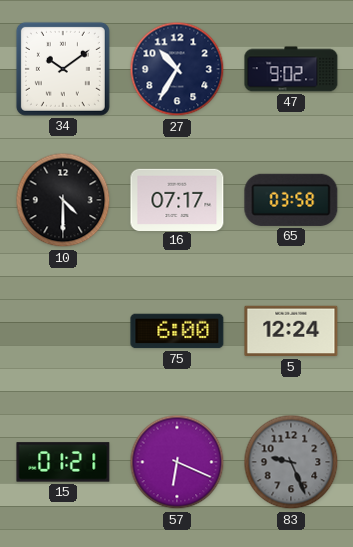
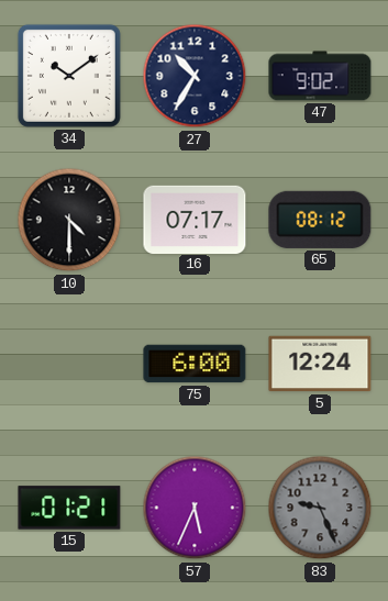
65: 03:58 -> 08:12 (320, 220)
57: 6:19 -> 5:34 (195, 508)
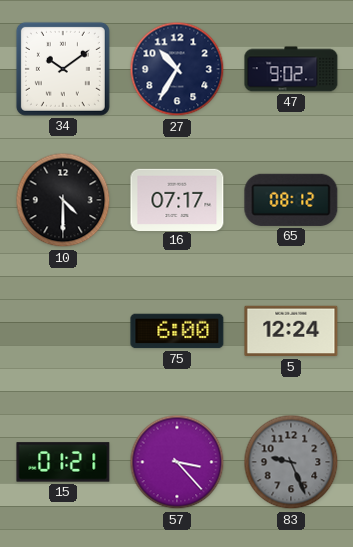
57: 5:34 -> 3:23 (177, 462)
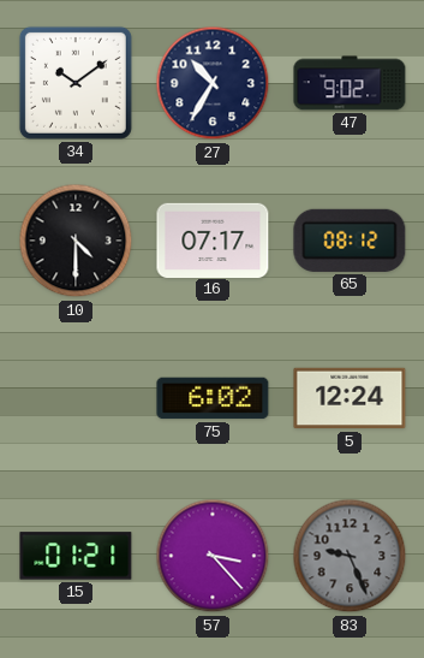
75: 6:00 -> 6:02 (213, 398)
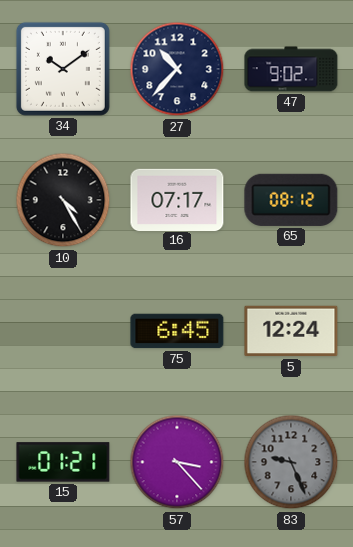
27: 10:35 -> 10:37 (177, 69)
10: 4:30 -> 4:25 (63, 200)
75: 6:02 -> 6:45 (177, 331)
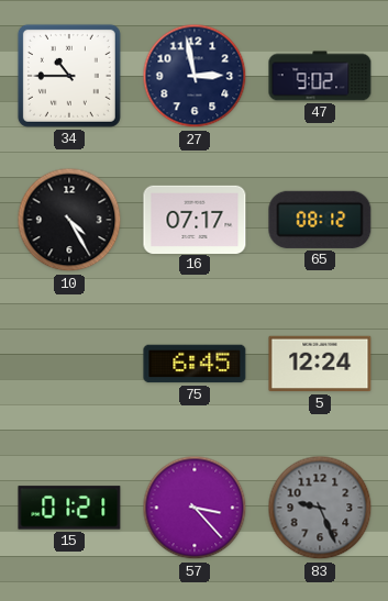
34: 10:09 -> 10:45 (69, 76)
27: 10:37 -> 2:58 (195, 76)
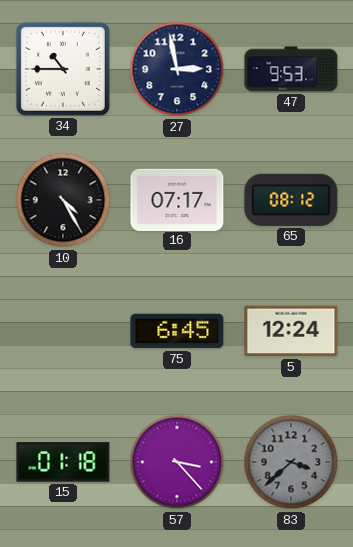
47: 9:02 -> 9:53 (291, 69)
15: 01:21 -> 01:18 (63, 462)
83: 9:26 -> 3:38 (291, 462)
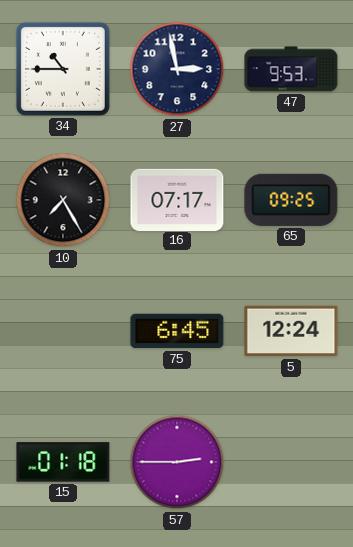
10: 4:25 -> 7:25 (63, 200)
65: 08:12 -> 09:25 (291, 200)
57: 3:23 -> 2:45 (177, 462)
83: 3:38 -> none (291, 462)
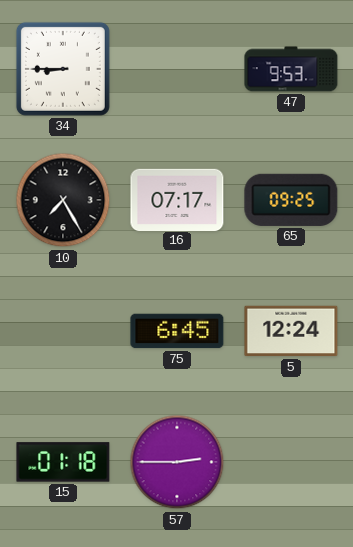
34: 10:45 -> 8:45 (63, 69)
27: 2:58 -> none (177, 69)
